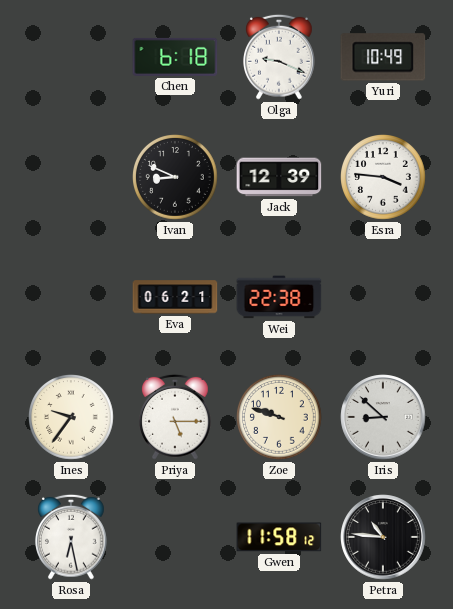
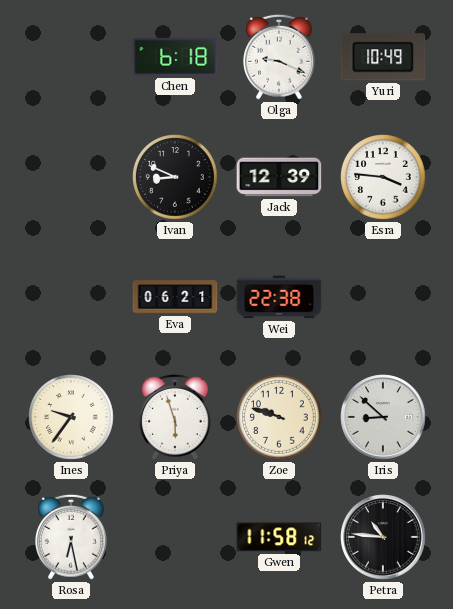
Priya: 5:15 -> 5:57 (176, 417)
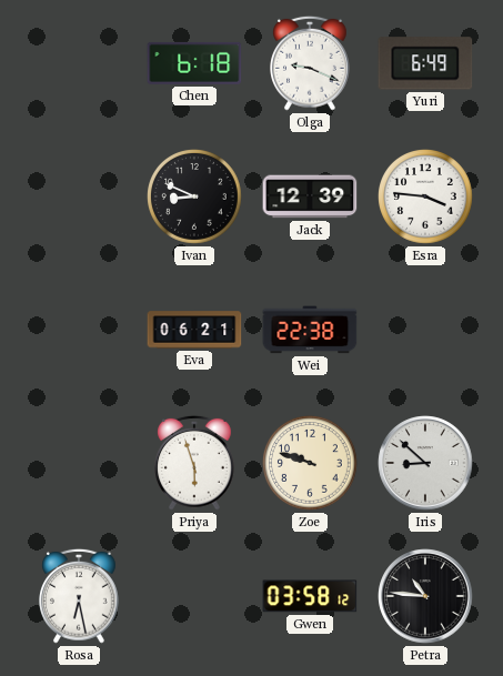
Yuri: 10:49 -> 6:49 (425, 63)
Ines: 9:36 -> none (72, 418)
Gwen: 11:58 -> 03:58 (310, 596)
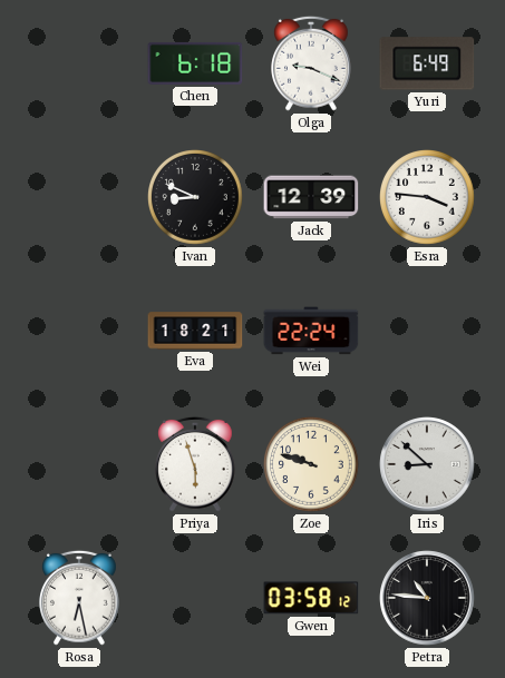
Eva: 06:21 -> 18:21 (195, 331)
Wei: 22:38 -> 22:24 (311, 331)
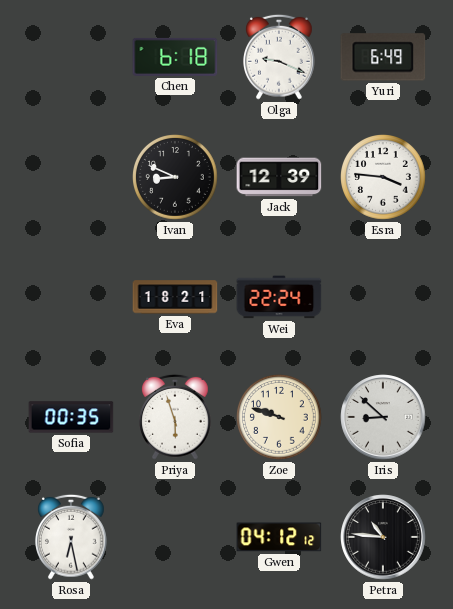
Sofia: none -> 00:35 (71, 417)
Gwen: 03:58 -> 04:12 (279, 537)
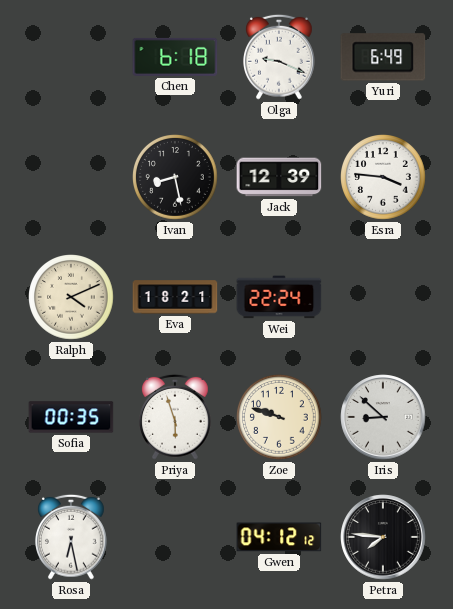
Ivan: 8:49 -> 8:28 (176, 178)
Ralph: none -> 4:11 (72, 298)
Petra: 10:46 -> 7:46 (383, 537)
